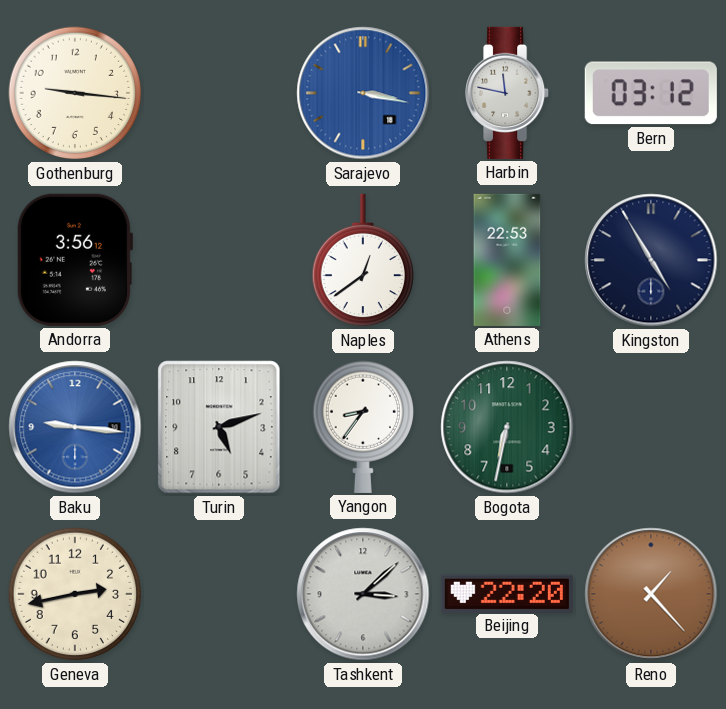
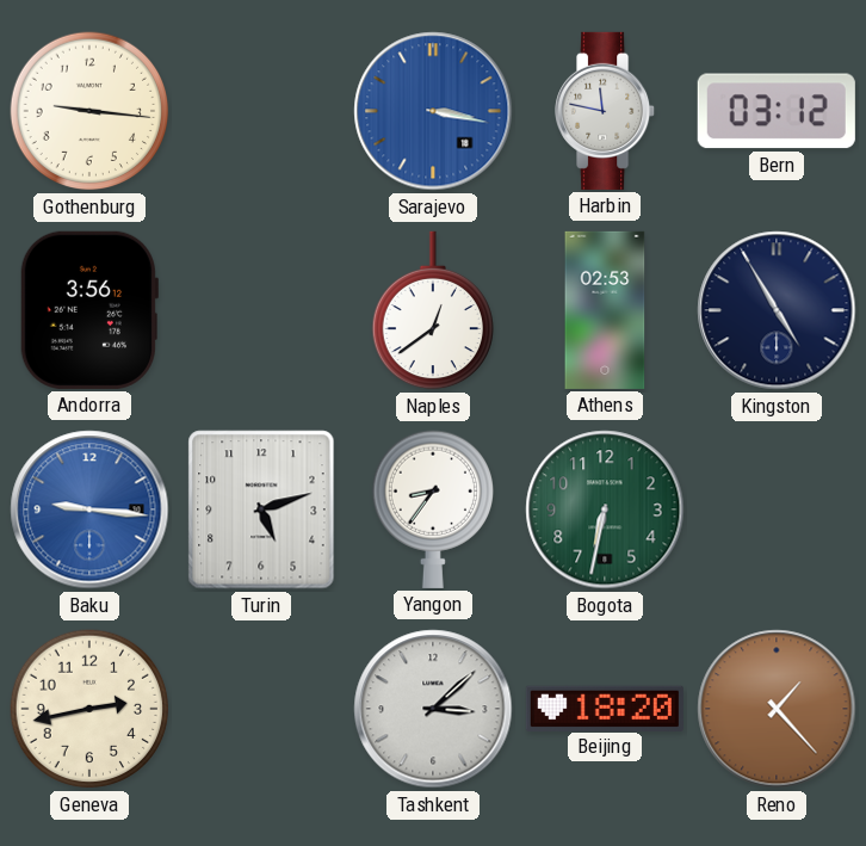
Athens: 22:53 -> 02:53 (605, 310)
Beijing: 22:20 -> 18:20 (605, 708)
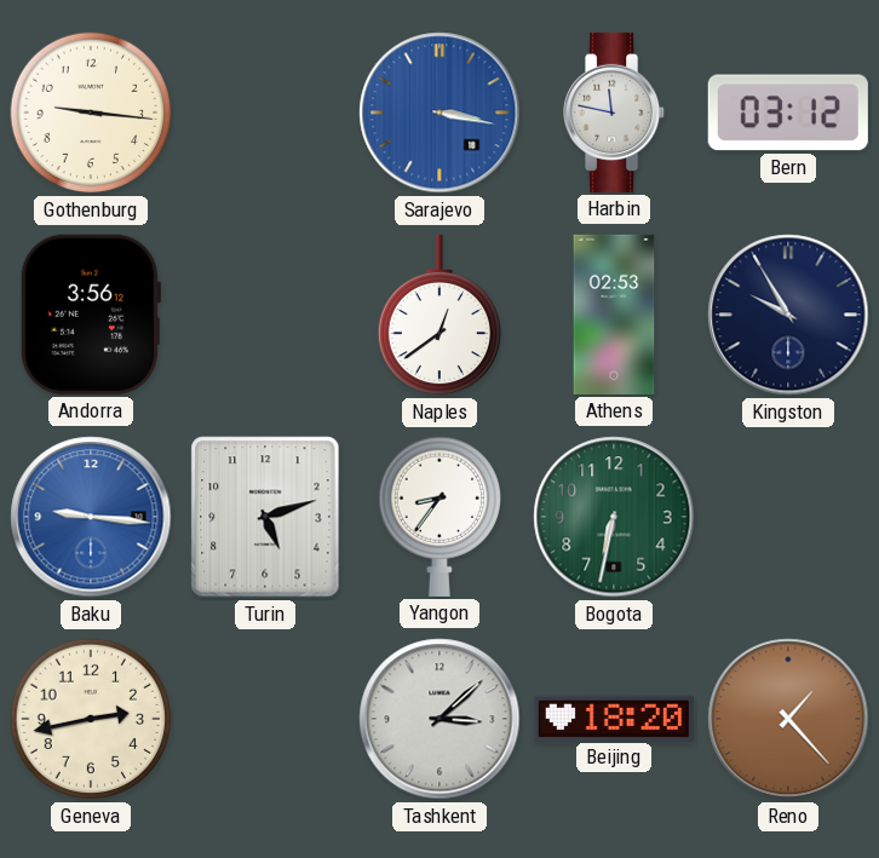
Kingston: 4:55 -> 9:55 (788, 315)
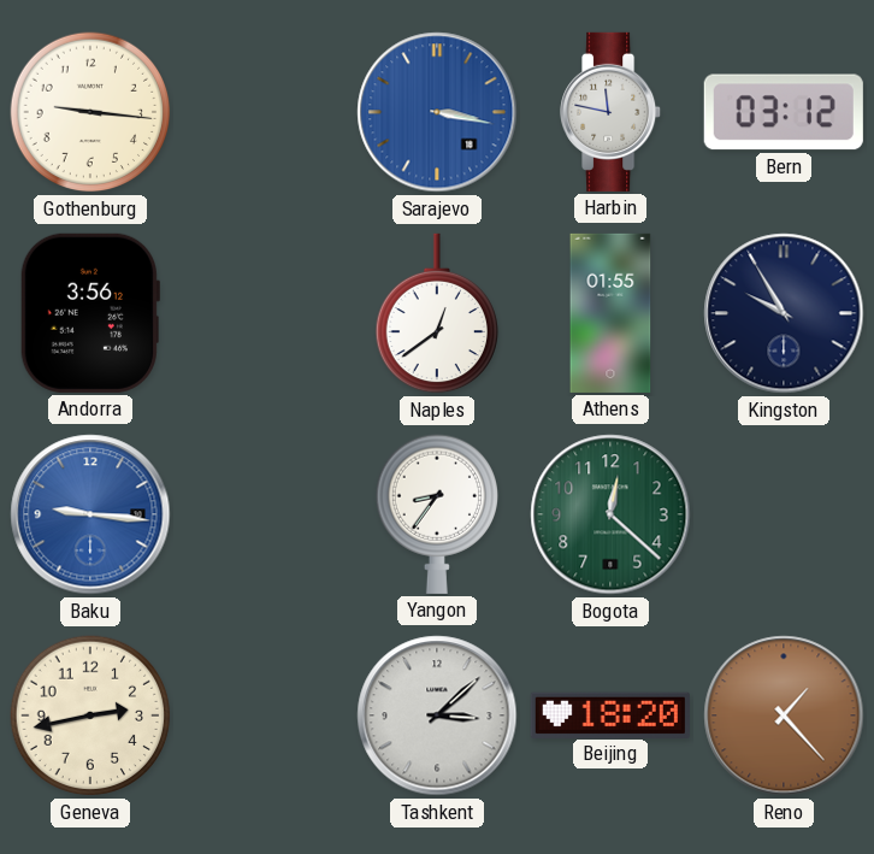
Athens: 02:53 -> 01:55 (610, 313)
Turin: 5:12 -> none (265, 517)
Bogota: 6:32 -> 12:22 (610, 514)
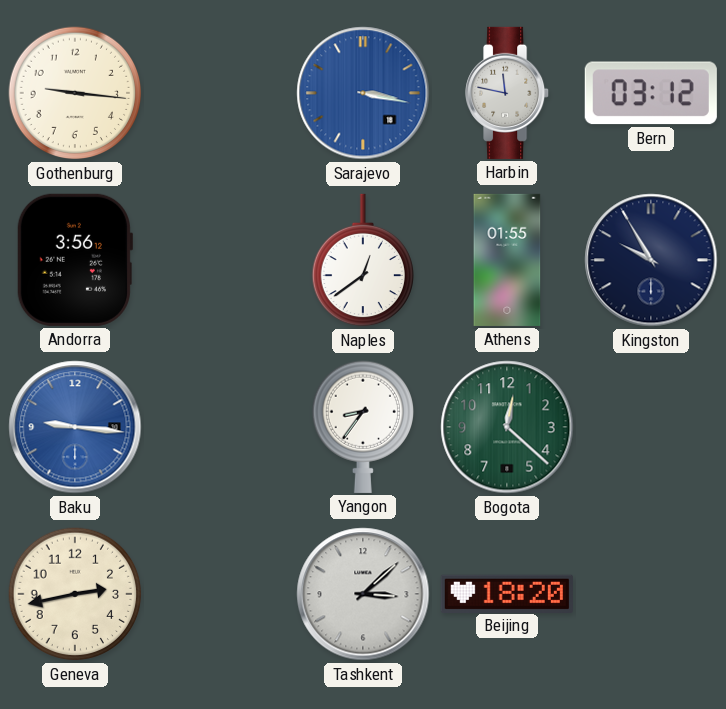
Reno: 1:23 -> none (784, 715)
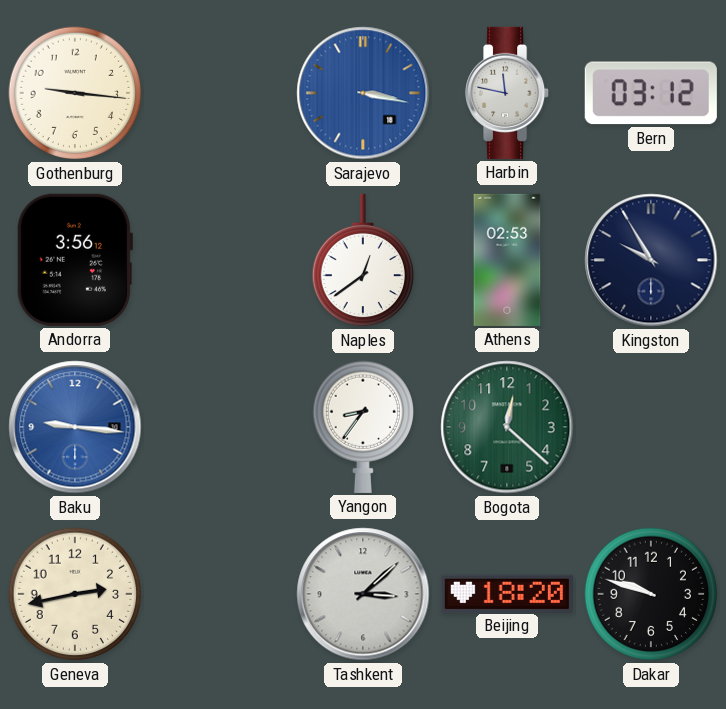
Athens: 01:55 -> 02:53 (507, 260)
Dakar: none -> 9:48 (651, 594)
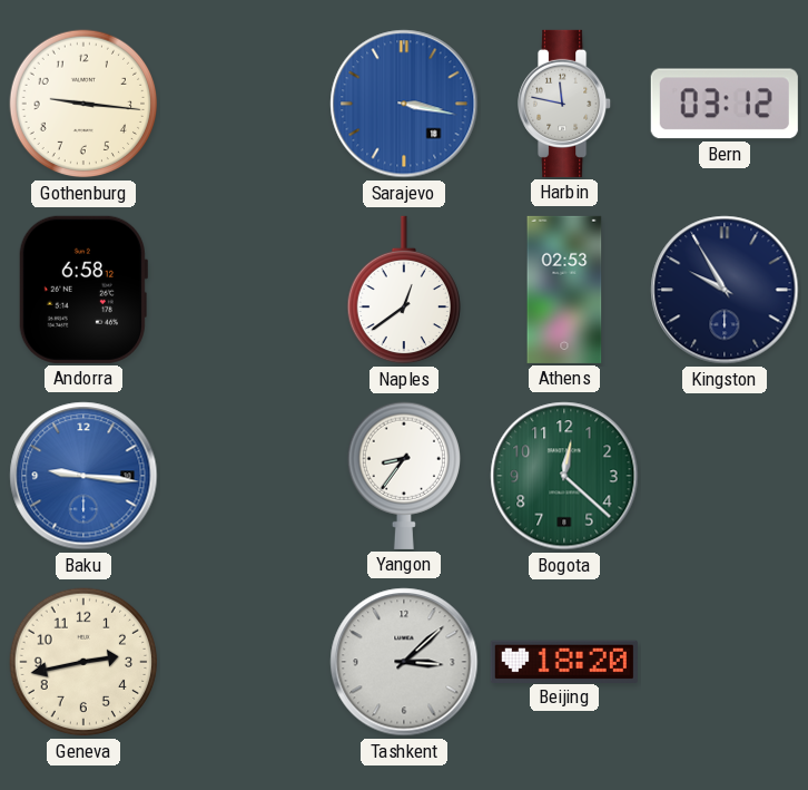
Andorra: 3:56 -> 6:58 (82, 290)
Dakar: 9:48 -> none (651, 594)
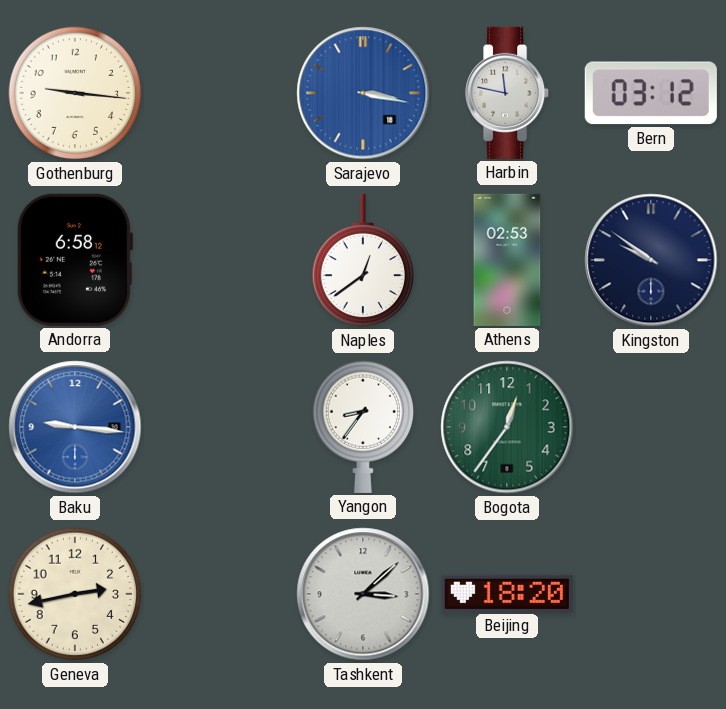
Kingston: 9:55 -> 9:51 (651, 260)
Bogota: 12:22 -> 12:36 (507, 427)
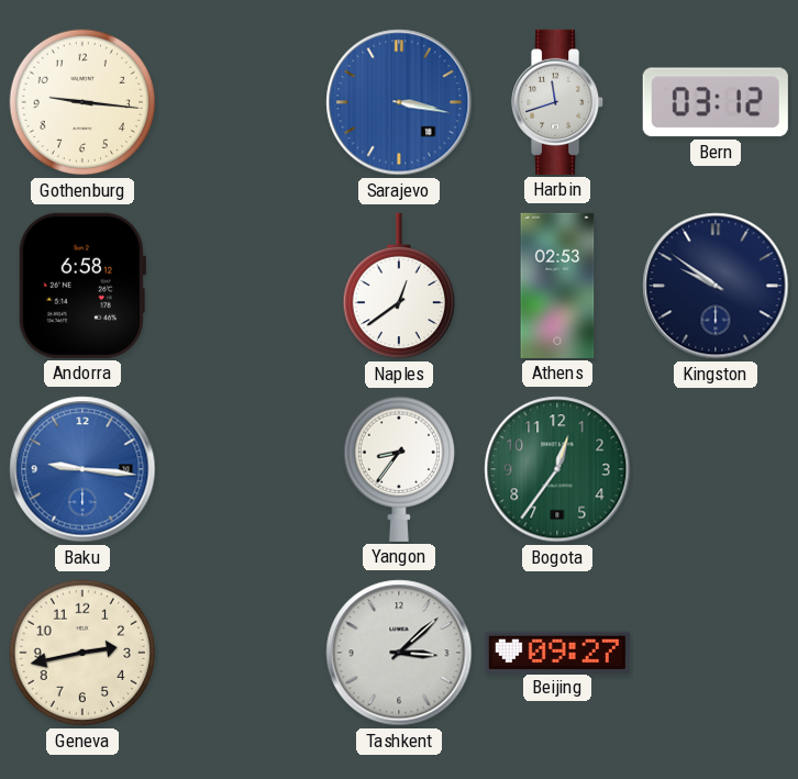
Harbin: 11:47 -> 11:42 (558, 102)
Beijing: 18:20 -> 09:27 (557, 652)
